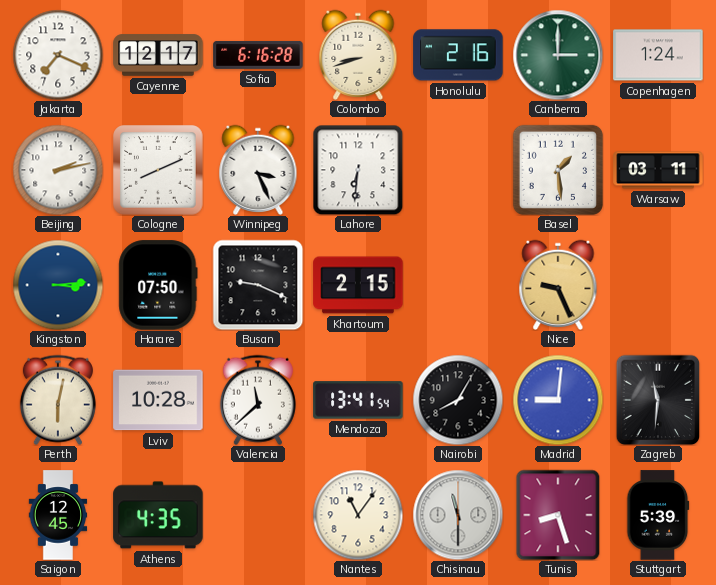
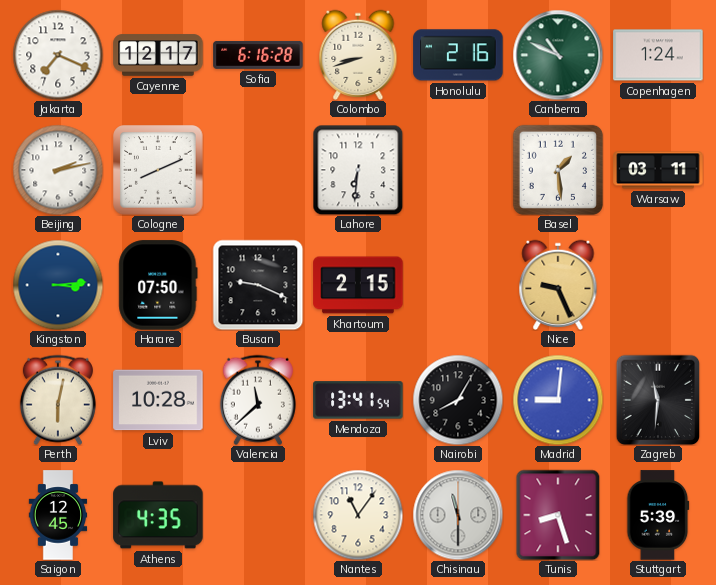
Canberra: 3:00 -> 10:49 (558, 55)
Winnipeg: 3:26 -> none (258, 170)
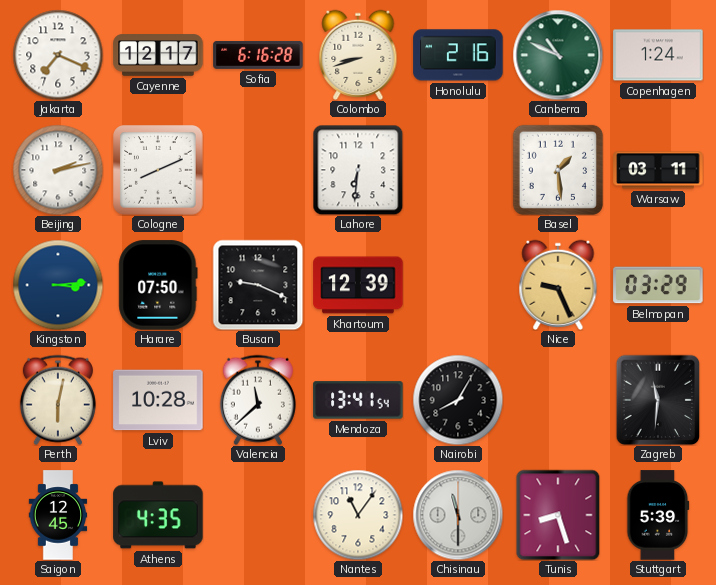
Khartoum: 2:15 -> 12:39 (358, 285)
Belmopan: none -> 03:29 (658, 285)
Madrid: 9:01 -> none (558, 400)
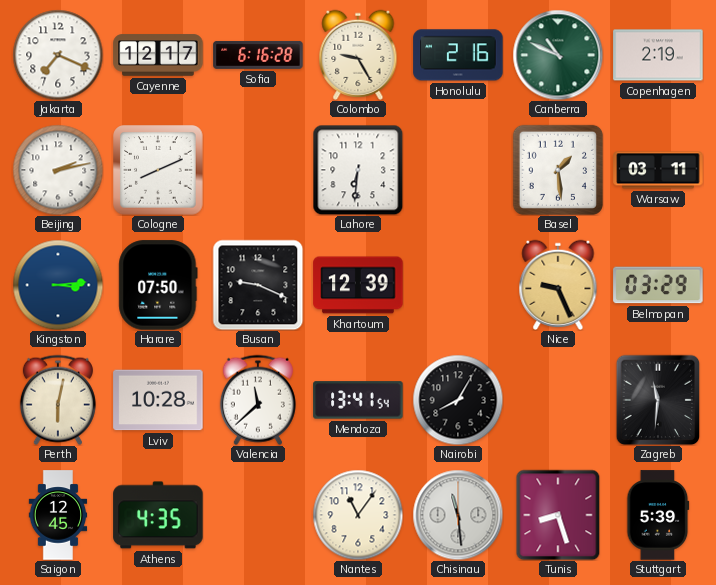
Colombo: 8:42 -> 9:25 (358, 55)
Copenhagen: 1:24 -> 2:19 (658, 55)
Chisinau: 11:30 -> 11:29 (458, 515)
